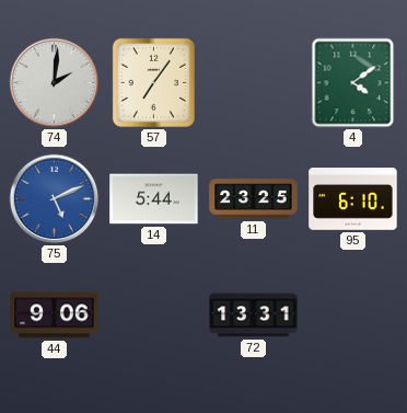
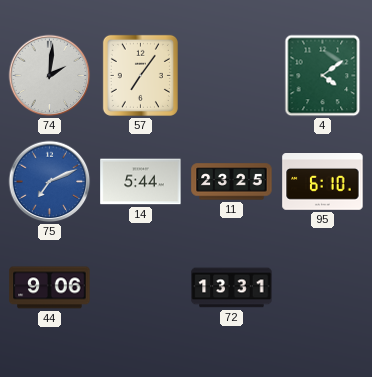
75: 5:11 -> 7:11 (50, 182)
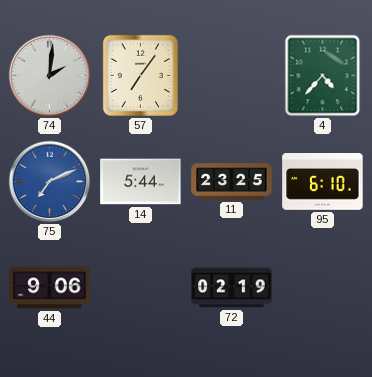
4: 4:09 -> 4:37 (323, 76)
72: 13:31 -> 02:19 (232, 288)
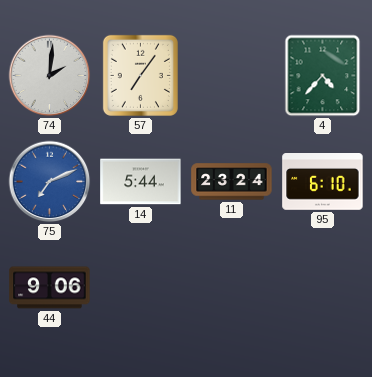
11: 23:25 -> 23:24 (232, 182)
72: 02:19 -> none (232, 288)
